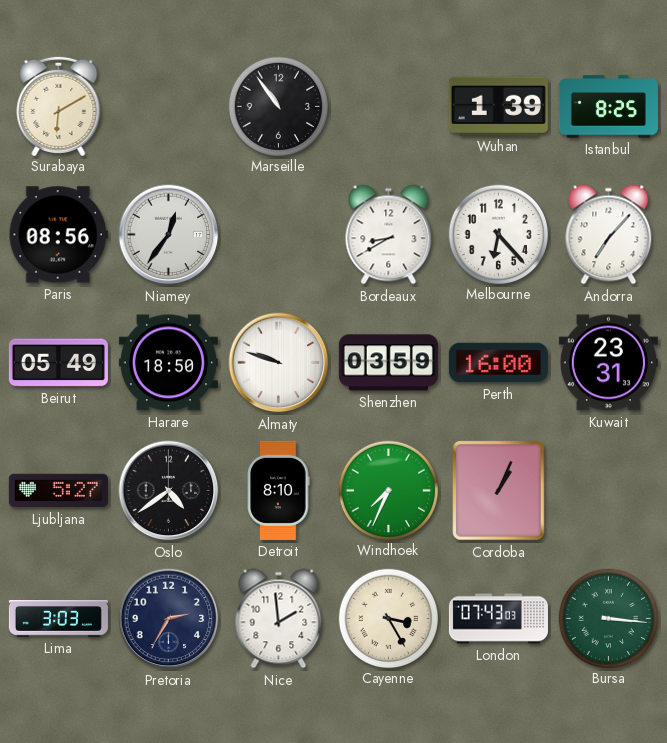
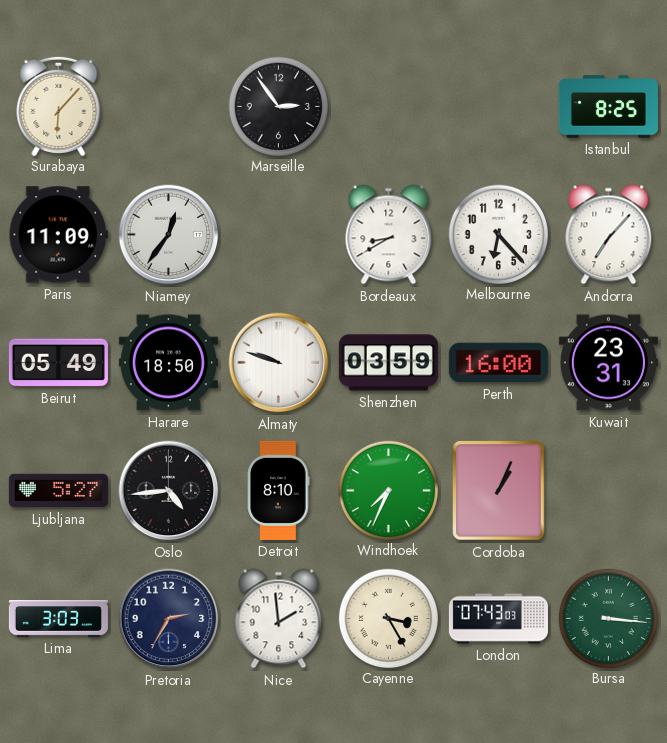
Surabaya: 6:10 -> 6:07 (59, 105)
Marseille: 10:54 -> 2:54 (278, 106)
Wuhan: 1:39 -> none (498, 106)
Paris: 08:56 -> 11:09 (58, 235)
Oslo: 4:39 -> 4:44 (169, 491)
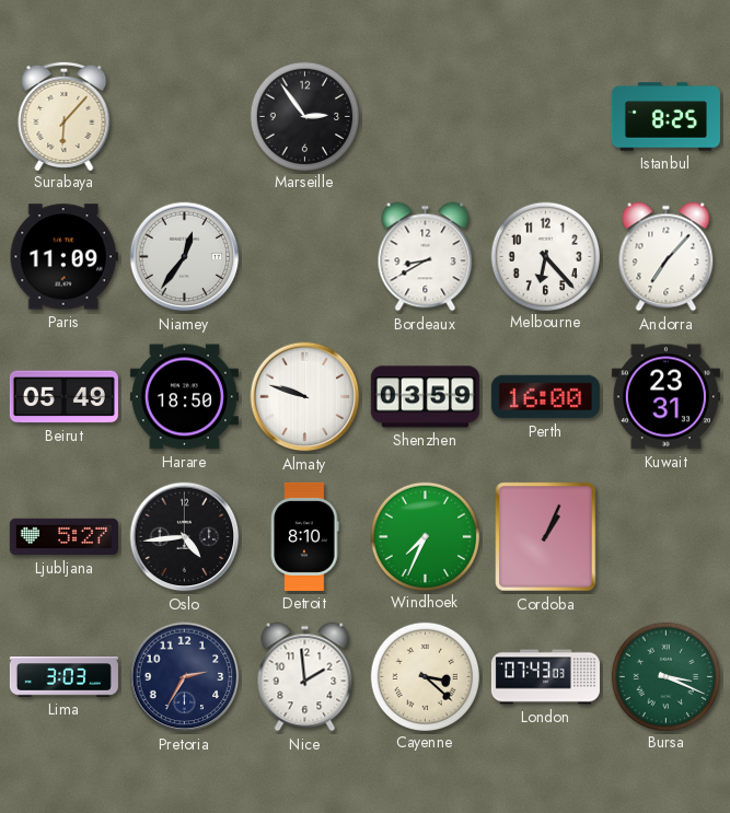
Cayenne: 3:25 -> 3:22 (425, 676)
Bursa: 3:16 -> 3:19 (665, 676)
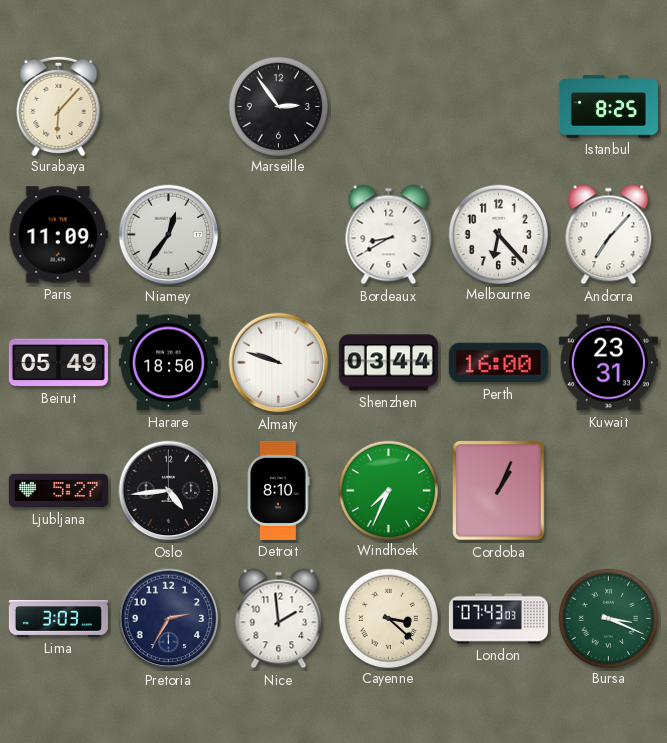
Shenzhen: 03:59 -> 03:44 (388, 363)
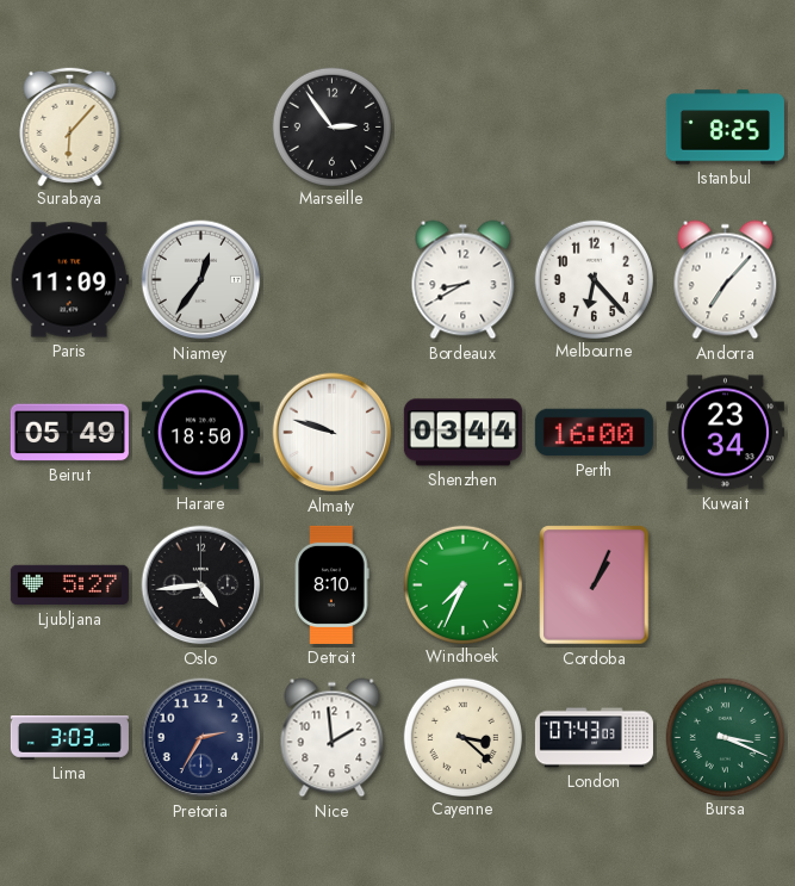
Kuwait: 23:31 -> 23:34 (725, 433)
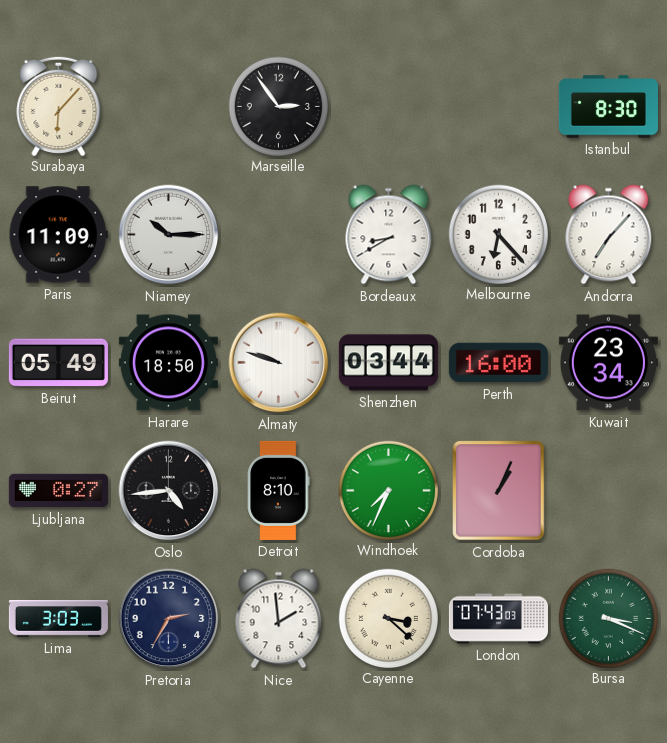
Istanbul: 8:25 -> 8:30 (608, 107)
Niamey: 12:36 -> 10:15 (169, 235)
Ljubljana: 5:27 -> 0:27 (58, 491)
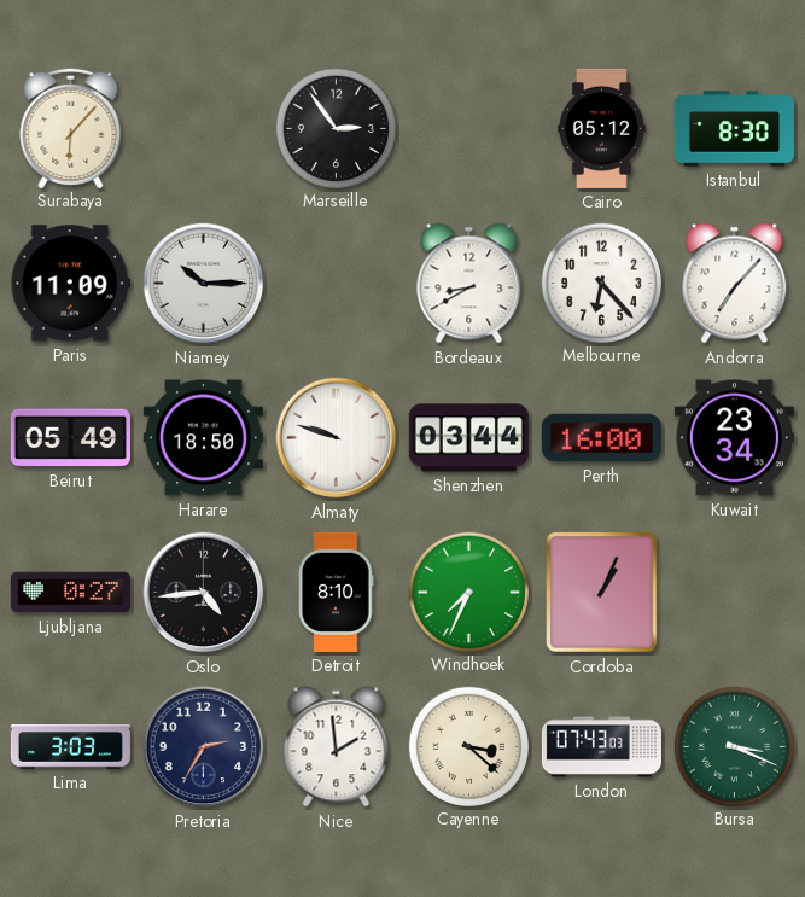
Cairo: none -> 05:12 (602, 128)
